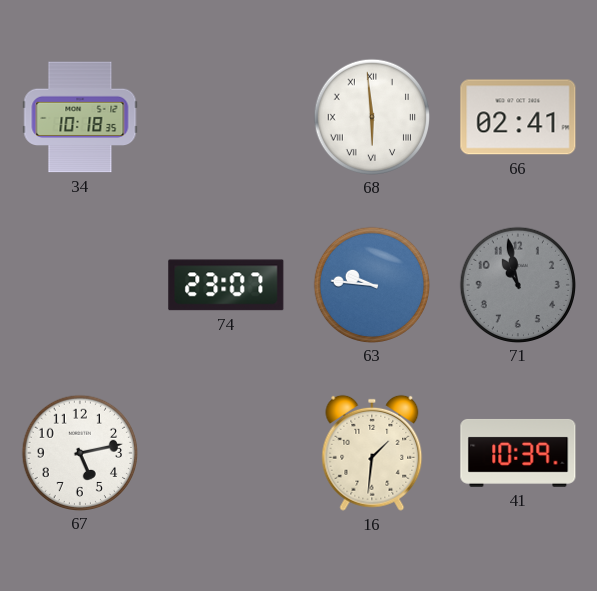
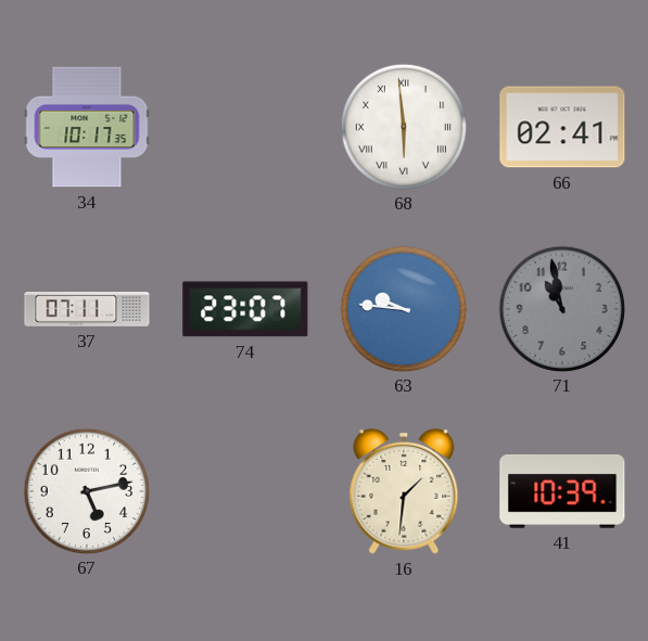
34: 10:18 -> 10:17 (87, 127)
37: none -> 07:11 (87, 310)
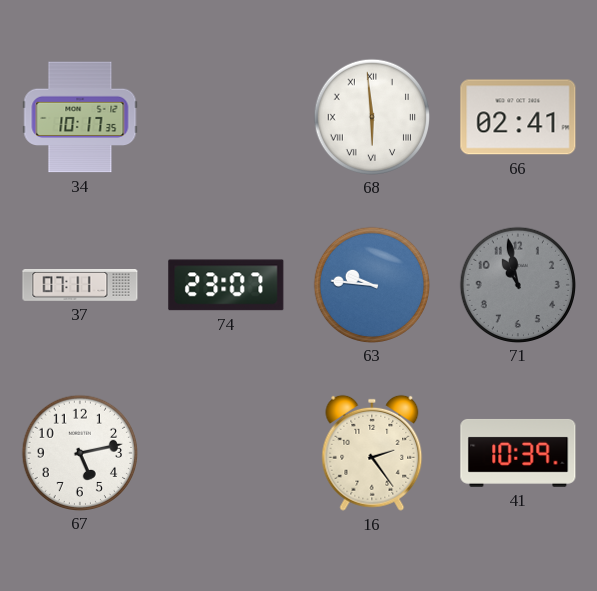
16: 1:31 -> 2:24 (372, 453)
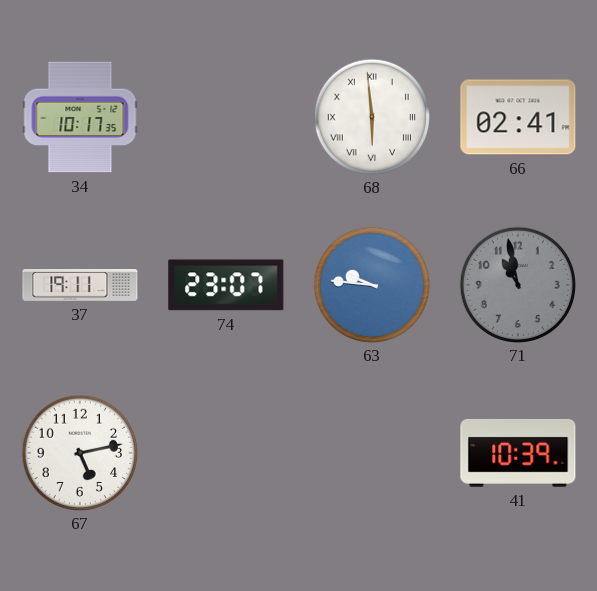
37: 07:11 -> 19:11 (80, 286)
16: 2:24 -> none (372, 453)
